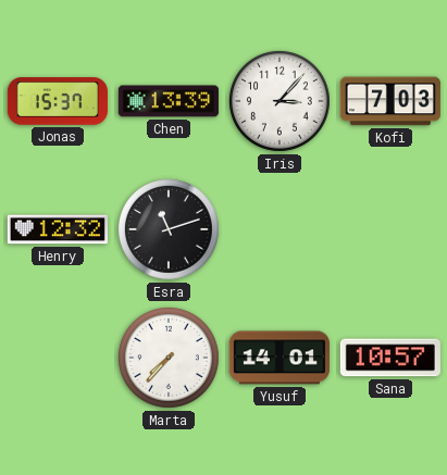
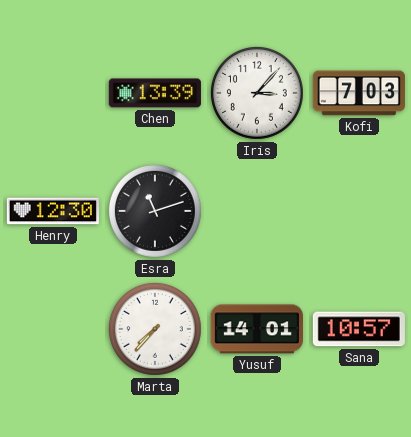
Jonas: 15:37 -> none (58, 101)
Henry: 12:32 -> 12:30 (53, 211)
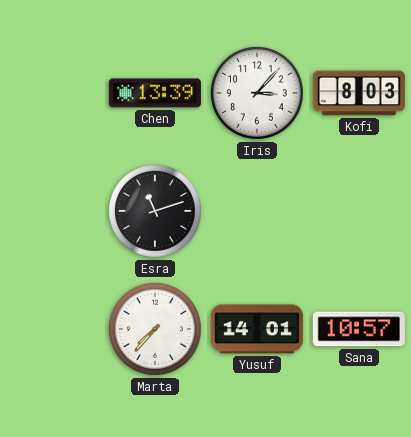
Kofi: 7:03 -> 8:03 (359, 93)
Henry: 12:30 -> none (53, 211)
